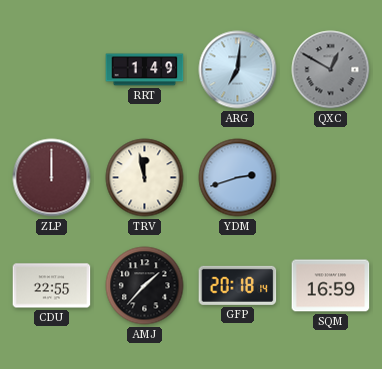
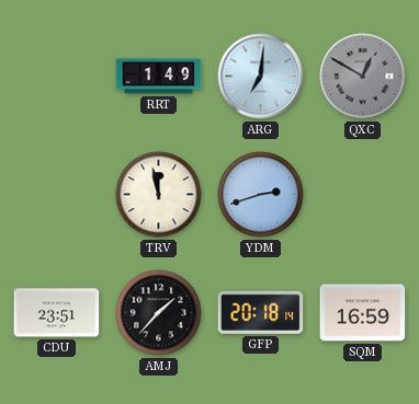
ZLP: 12:00 -> none (52, 178)
CDU: 22:55 -> 23:51 (57, 313)
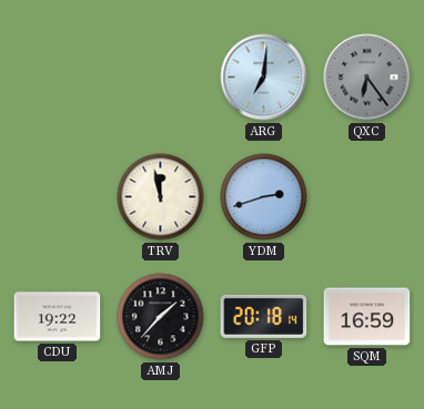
RRT: 1:49 -> none (159, 77)
QXC: 12:50 -> 6:24 (367, 78)
CDU: 23:51 -> 19:22 (58, 317)
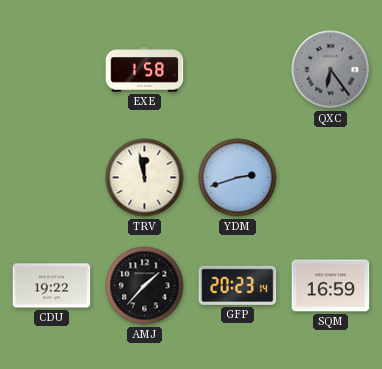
EXE: none -> 1:58 (145, 70)
ARG: 7:01 -> none (264, 78)
GFP: 20:18 -> 20:23 (238, 285)
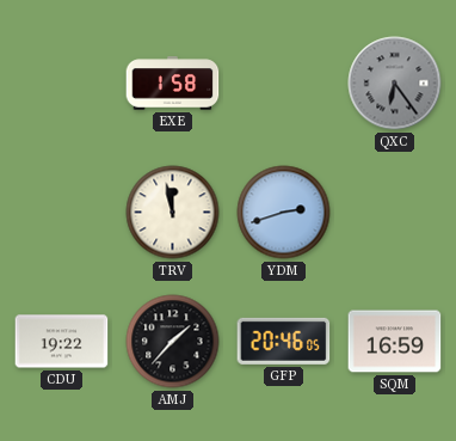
GFP: 20:23 -> 20:46 (284, 341)
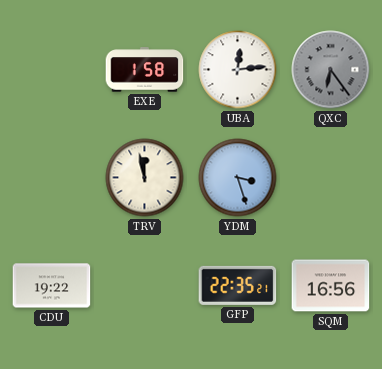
UBA: none -> 12:14 (238, 70)
YDM: 2:42 -> 3:27 (238, 178)
AMJ: 1:37 -> none (173, 342)
GFP: 20:46 -> 22:35 (238, 285)
SQM: 16:59 -> 16:56 (331, 286)
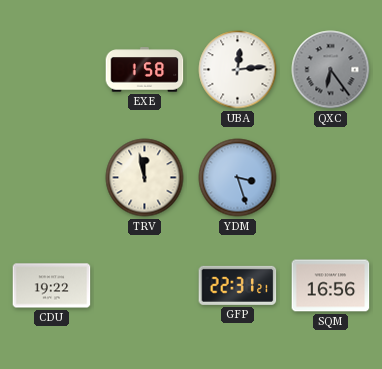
GFP: 22:35 -> 22:31 (238, 285)
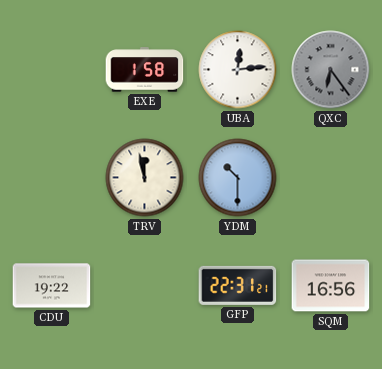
YDM: 3:27 -> 10:30 (238, 178)
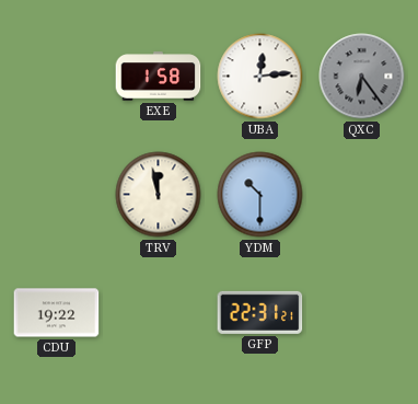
SQM: 16:56 -> none (331, 286)
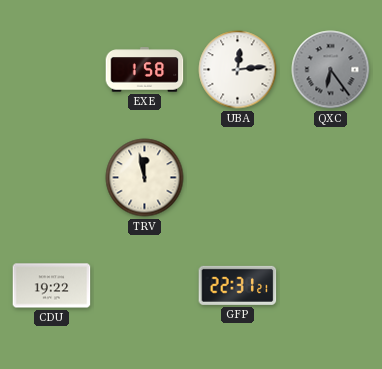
YDM: 10:30 -> none (260, 195)
